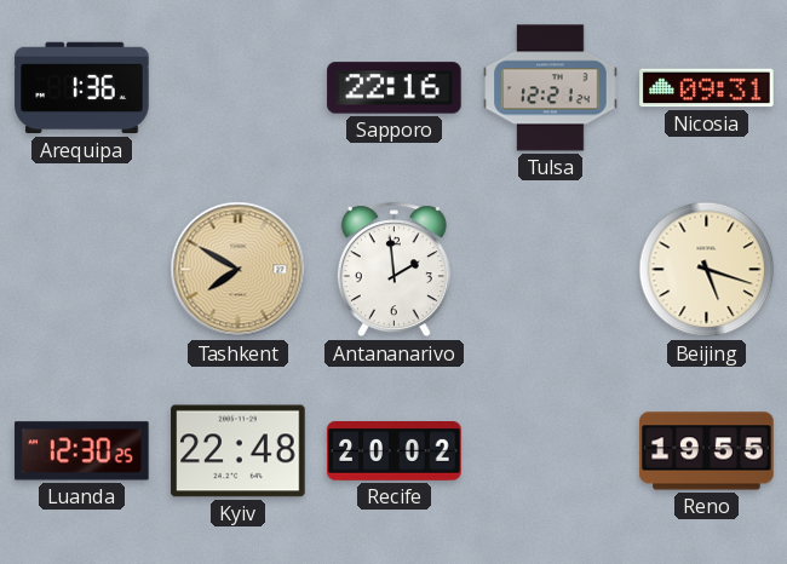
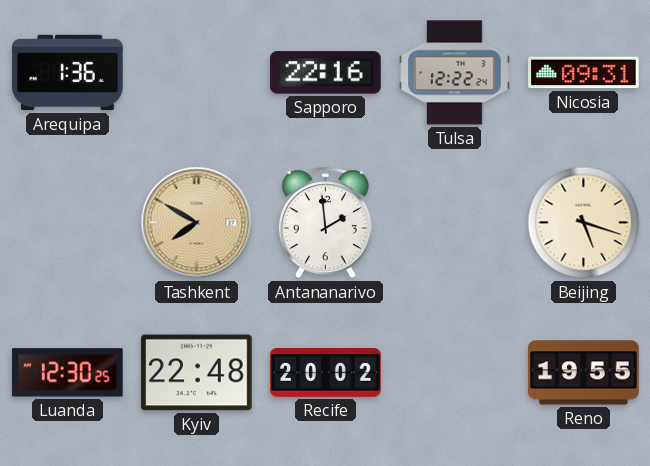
Tulsa: 12:21 -> 12:22 (455, 73)
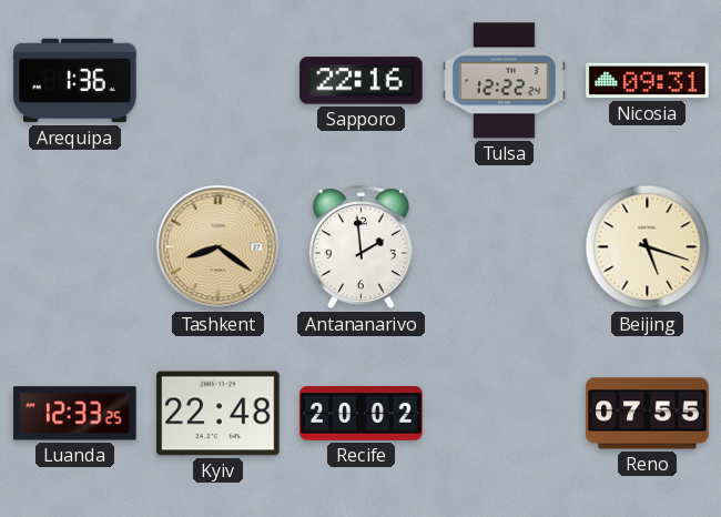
Tashkent: 7:50 -> 8:21 (219, 247)
Luanda: 12:30 -> 12:33 (75, 414)
Reno: 19:55 -> 07:55 (648, 414)
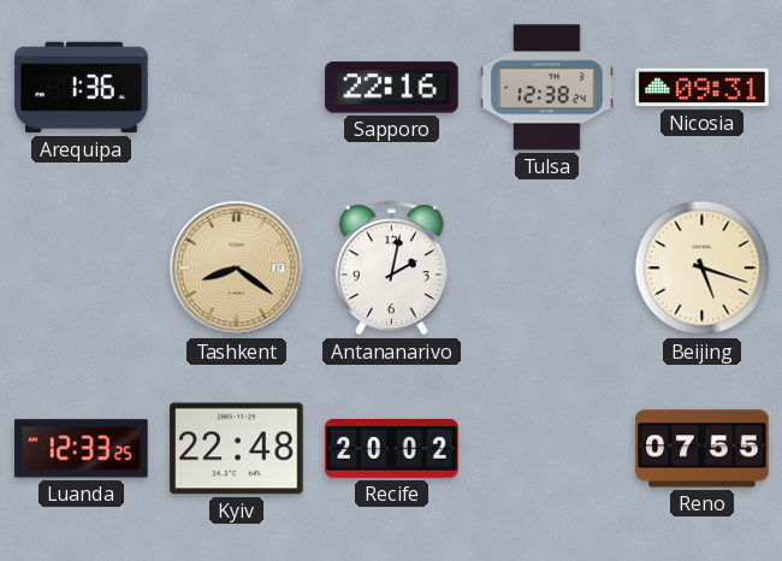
Tulsa: 12:22 -> 12:38 (547, 88)
Antananarivo: 1:59 -> 2:02 (391, 268)
